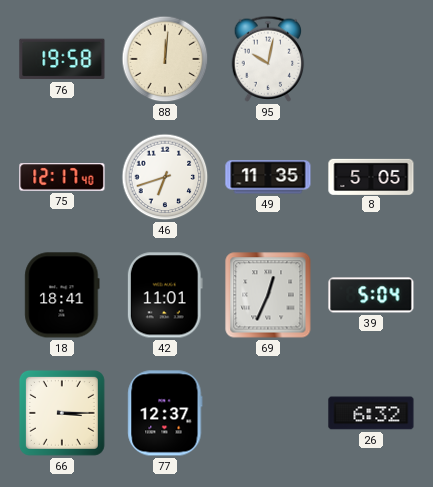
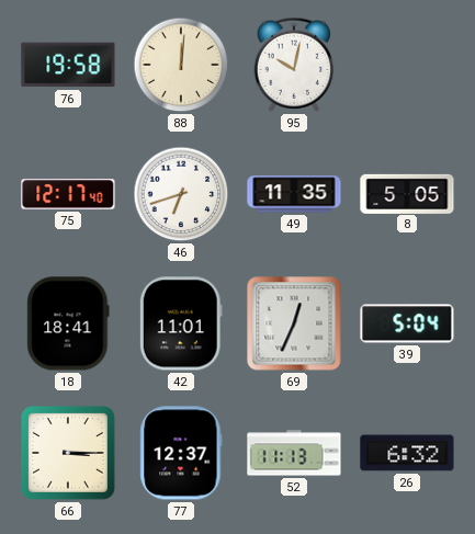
52: none -> 11:13 (294, 453)
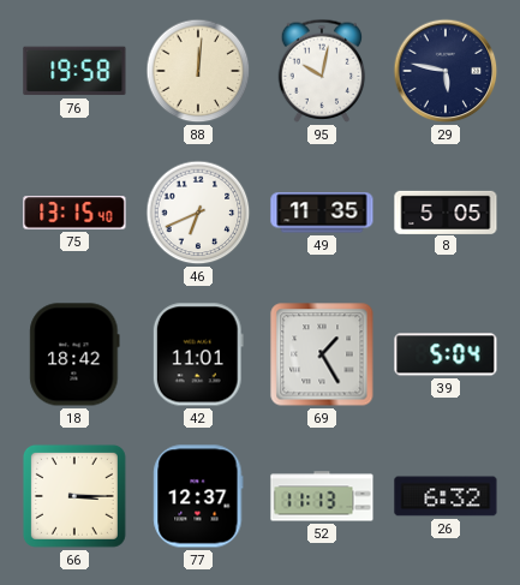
29: none -> 5:47 (446, 71)
75: 12:17 -> 13:15 (74, 213)
46: 6:42 -> 6:41 (198, 213)
18: 18:41 -> 18:42 (74, 354)
69: 12:34 -> 1:25 (322, 354)
